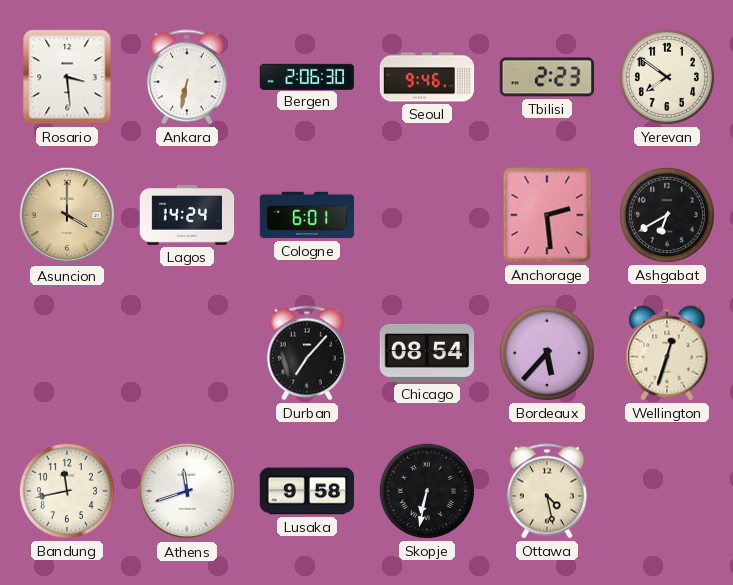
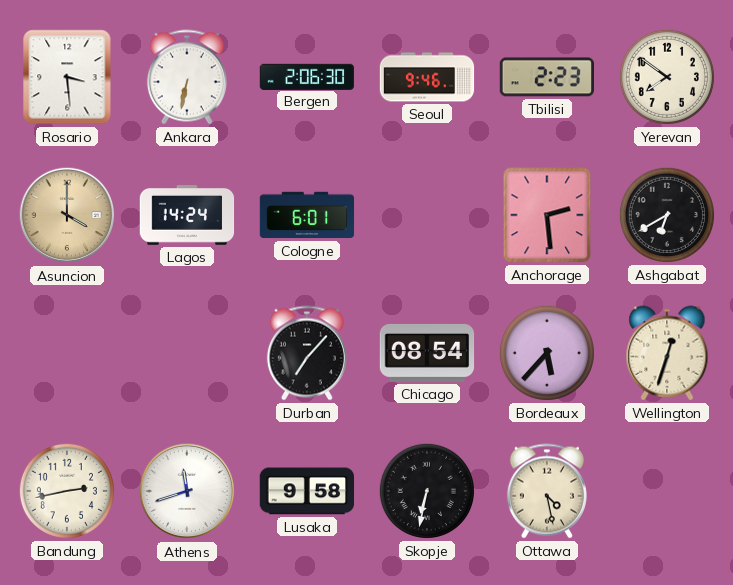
Bandung: 11:43 -> 2:43 (67, 491)
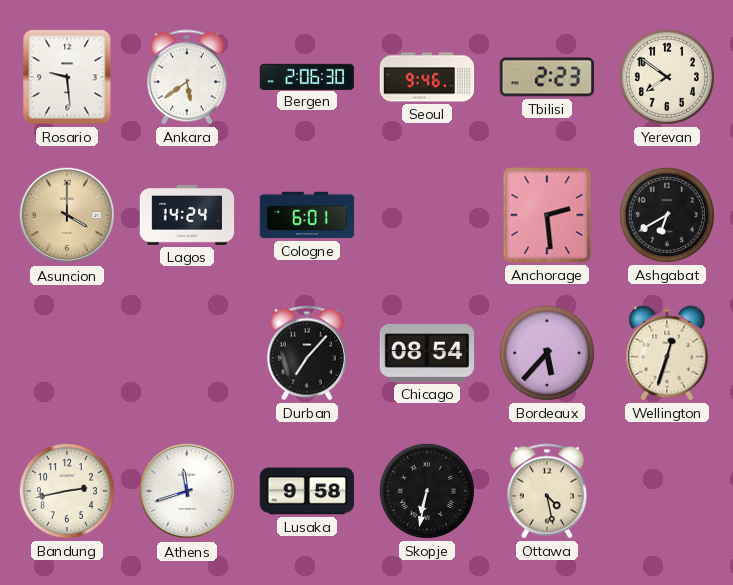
Rosario: 3:29 -> 9:29 (67, 77)
Ankara: 6:32 -> 5:39 (187, 77)
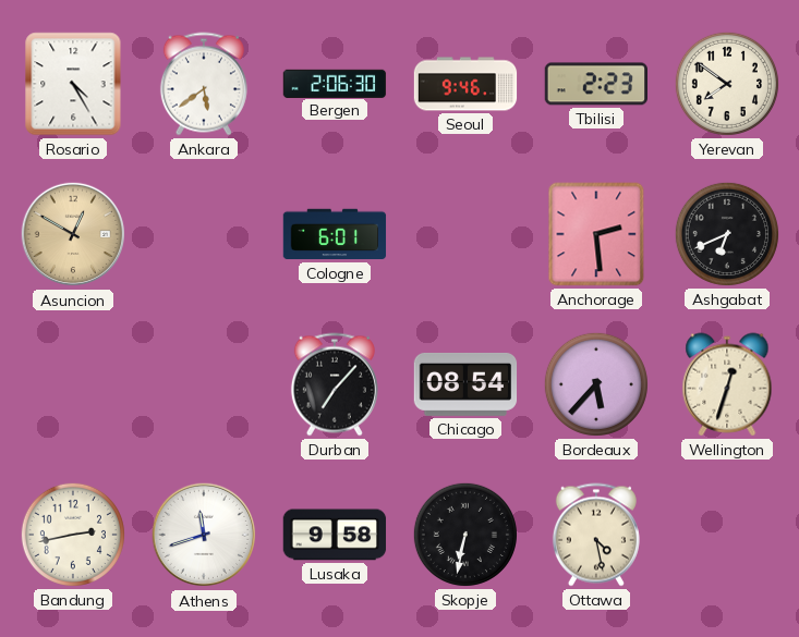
Rosario: 9:29 -> 4:25 (73, 84)
Asuncion: 4:00 -> 12:50 (73, 234)
Lagos: 14:24 -> none (187, 215)
Ashgabat: 6:40 -> 6:41 (727, 234)
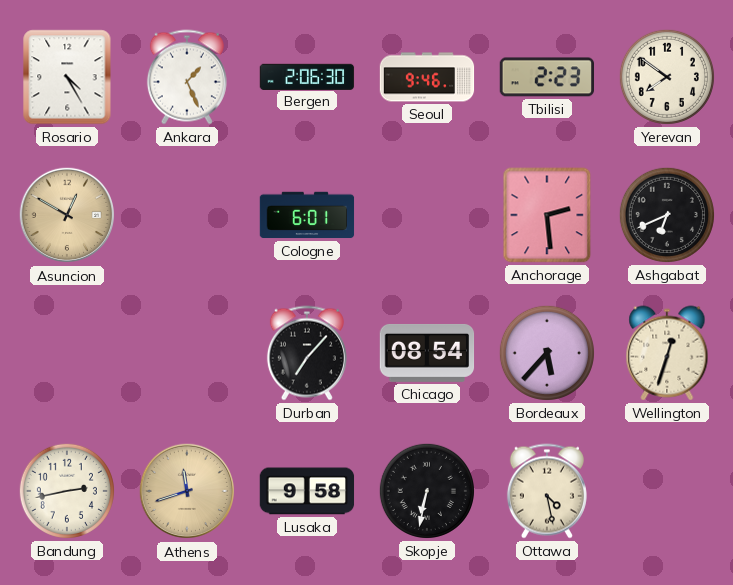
Ankara: 5:39 -> 1:26 (187, 77)
Athens dial: white -> champagne (187, 491)
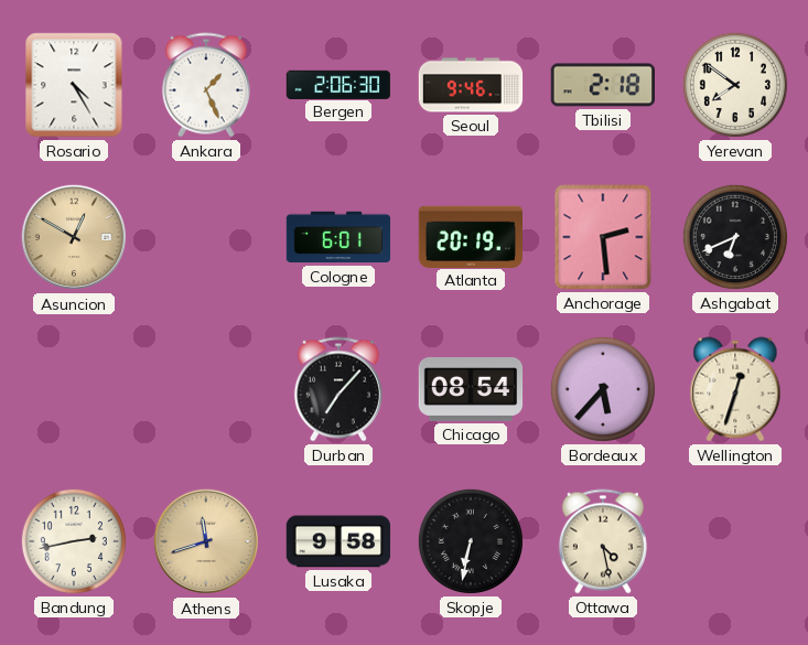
Tbilisi: 2:23 -> 2:18 (602, 85)
Atlanta: none -> 20:19 (471, 236)
